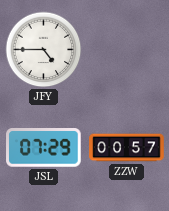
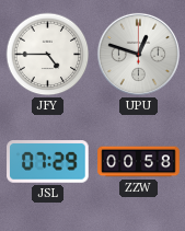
UPU: none -> 12:48 (138, 54)
ZZW: 00:57 -> 00:58 (139, 162)
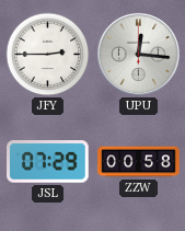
JFY: 4:45 -> 2:45 (48, 55)
UPU: 12:48 -> 12:16 (138, 54)
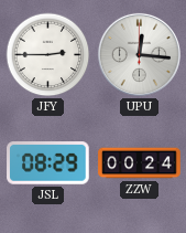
JSL: 07:29 -> 08:29 (48, 163)
ZZW: 00:58 -> 00:24 (140, 163)
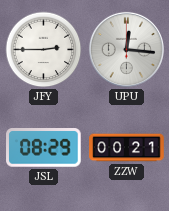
ZZW: 00:24 -> 00:21 (127, 148)
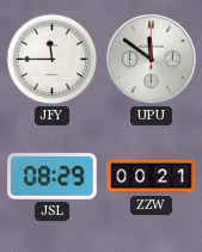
JFY: 2:45 -> 11:45 (53, 60)
UPU: 12:16 -> 11:51 (151, 59)
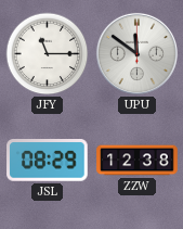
JFY: 11:45 -> 11:15 (48, 54)
ZZW: 00:21 -> 12:38 (138, 161)
